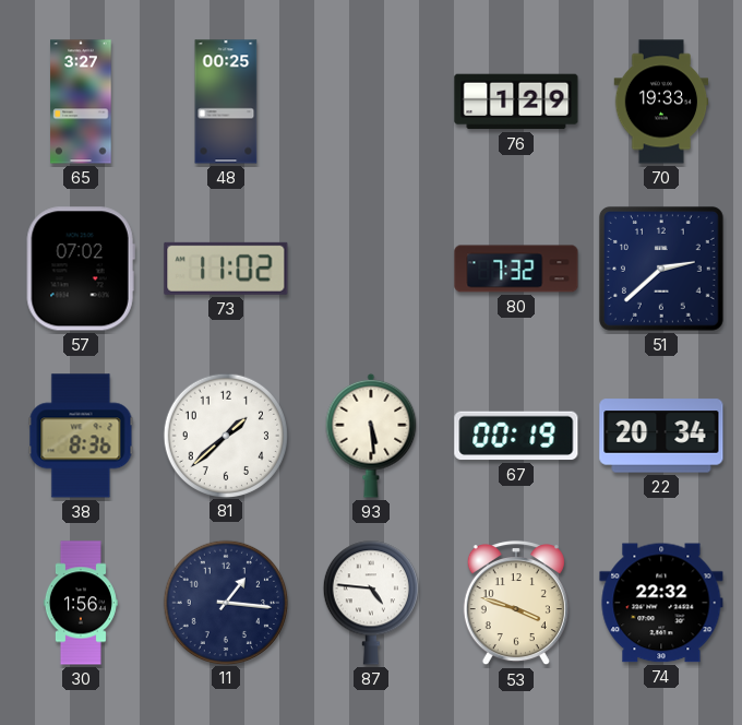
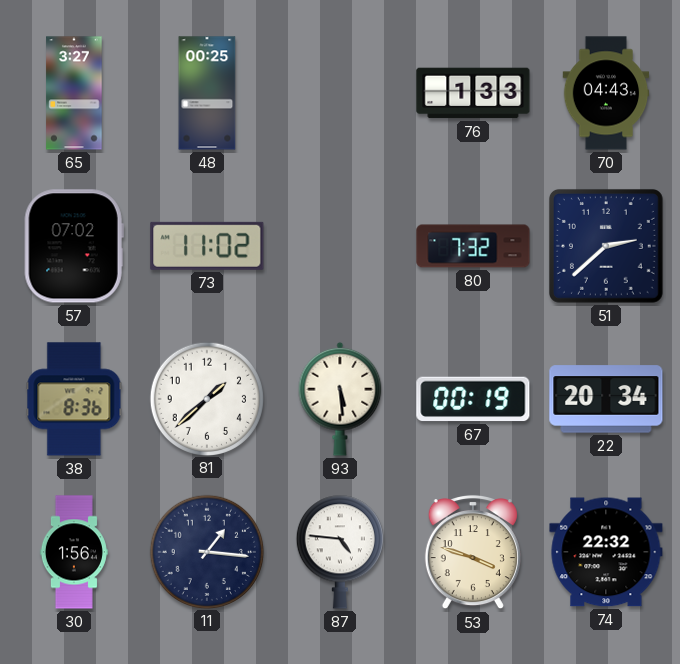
76: 1:29 -> 1:33 (473, 93)
70: 19:33 -> 04:43 (606, 93)
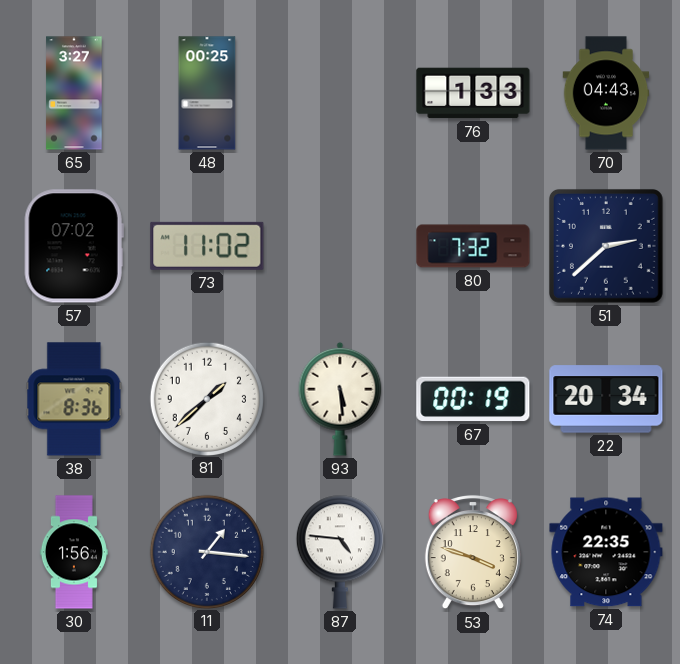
74: 22:32 -> 22:35 (606, 552)
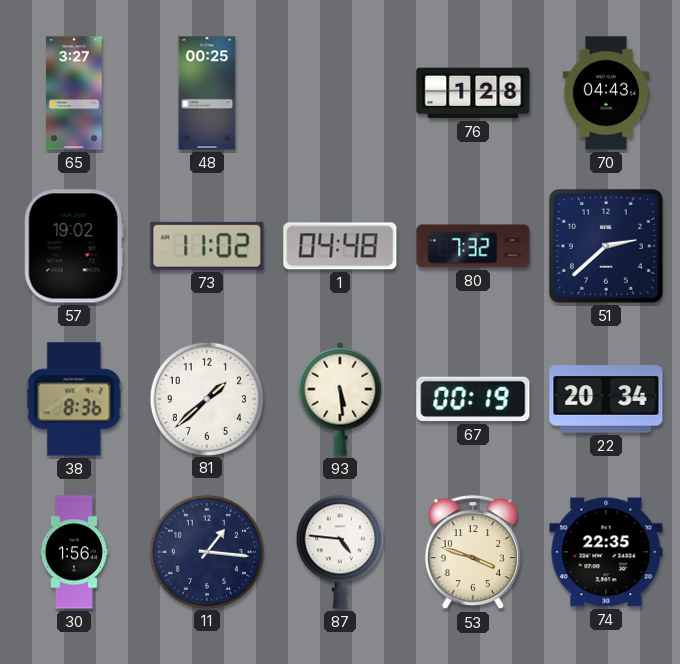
76: 1:33 -> 1:28 (473, 93)
57: 07:02 -> 19:02 (74, 246)
1: none -> 04:48 (340, 246)
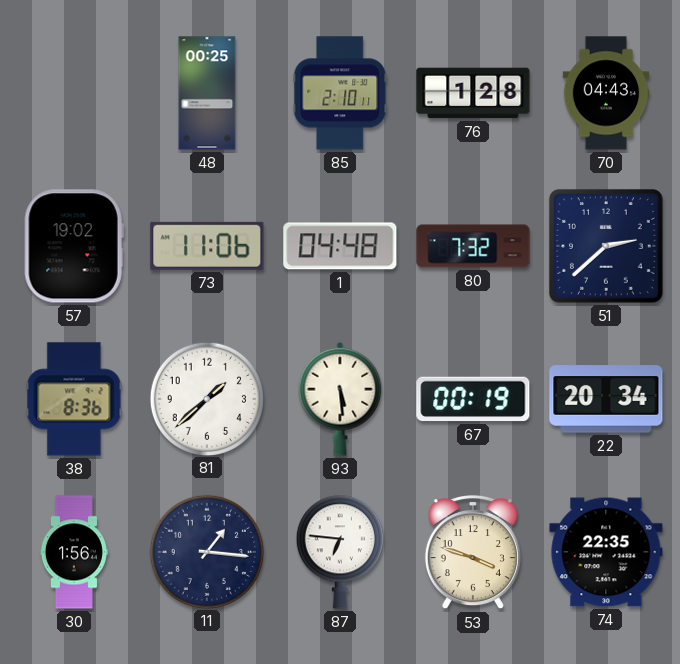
65: 3:27 -> none (74, 93)
85: none -> 2:10 (340, 93)
73: 11:02 -> 11:06 (207, 246)
87: 4:46 -> 6:46 (340, 552)
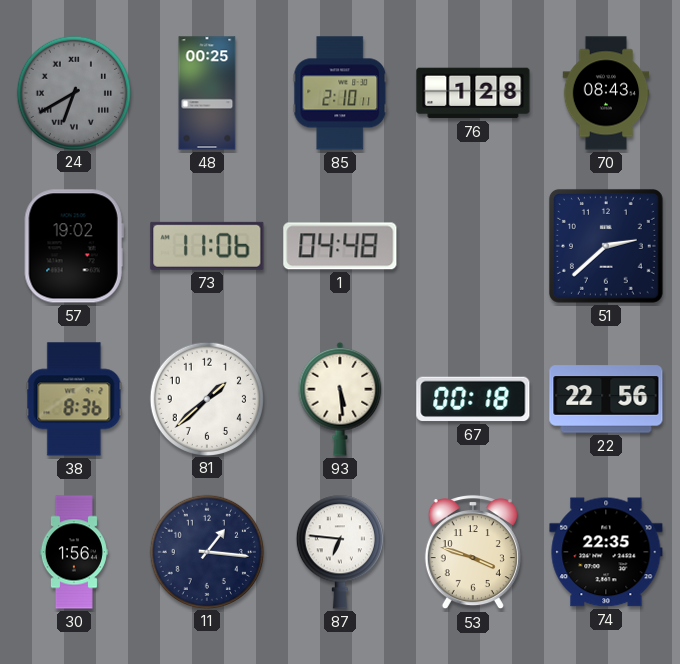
24: none -> 6:40 (73, 92)
70: 04:43 -> 08:43 (606, 93)
80: 7:32 -> none (473, 246)
67: 00:19 -> 00:18 (473, 399)
22: 20:34 -> 22:56 (606, 399)
